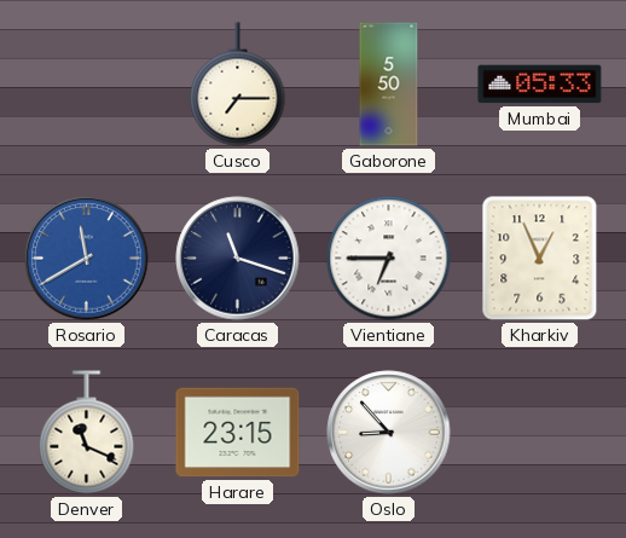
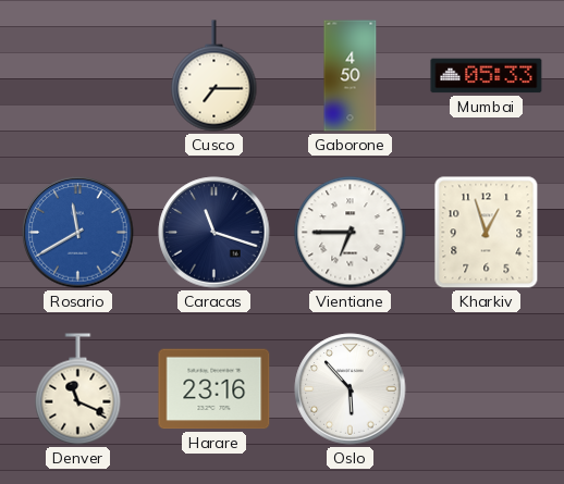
Gaborone: 5:50 -> 4:50 (351, 76)
Kharkiv: 12:56 -> 12:57 (487, 233)
Harare: 23:15 -> 23:16 (214, 389)
Oslo: 8:53 -> 5:53 (351, 389)
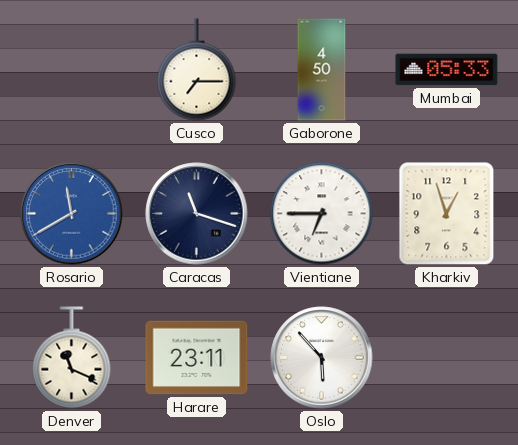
Harare: 23:16 -> 23:11 (197, 358)
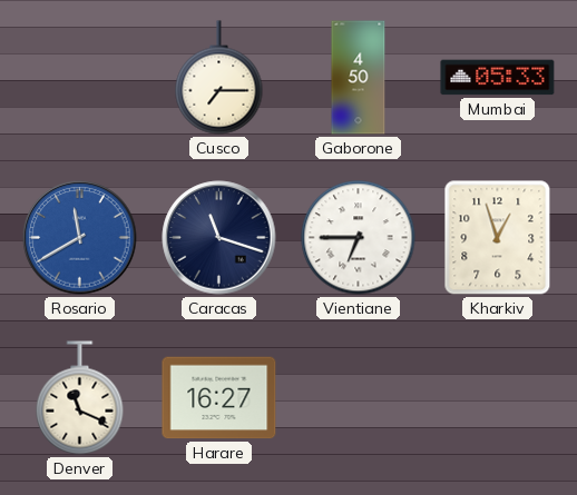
Harare: 23:11 -> 16:27 (219, 398)
Oslo: 5:53 -> none (322, 358)
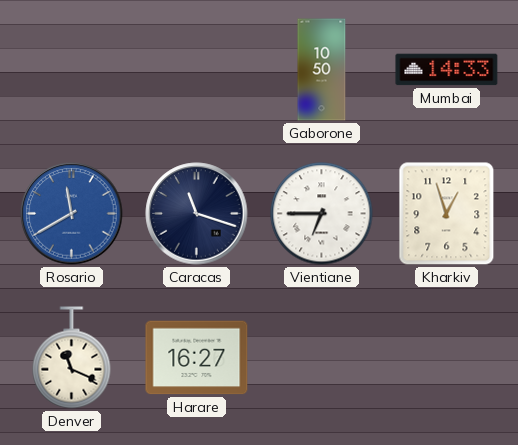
Cusco: 7:15 -> none (219, 78)
Gaborone: 4:50 -> 10:50 (322, 70)
Mumbai: 05:33 -> 14:33 (447, 70)
